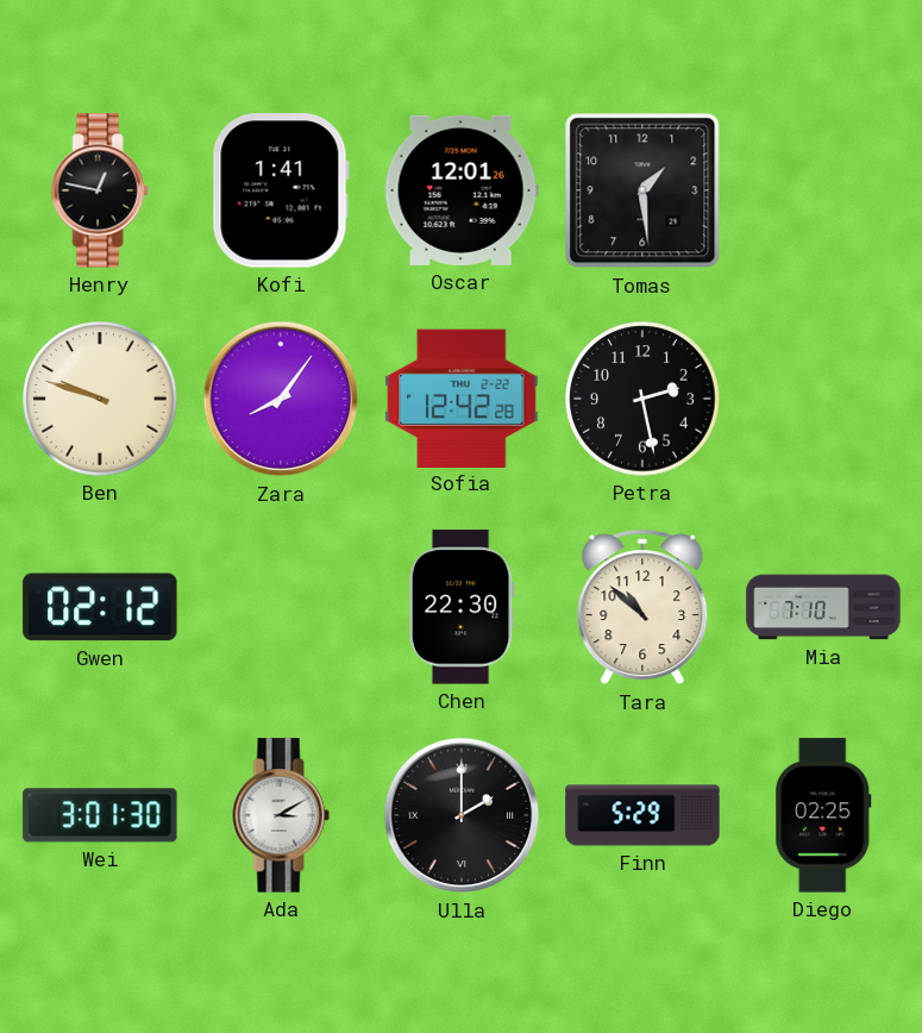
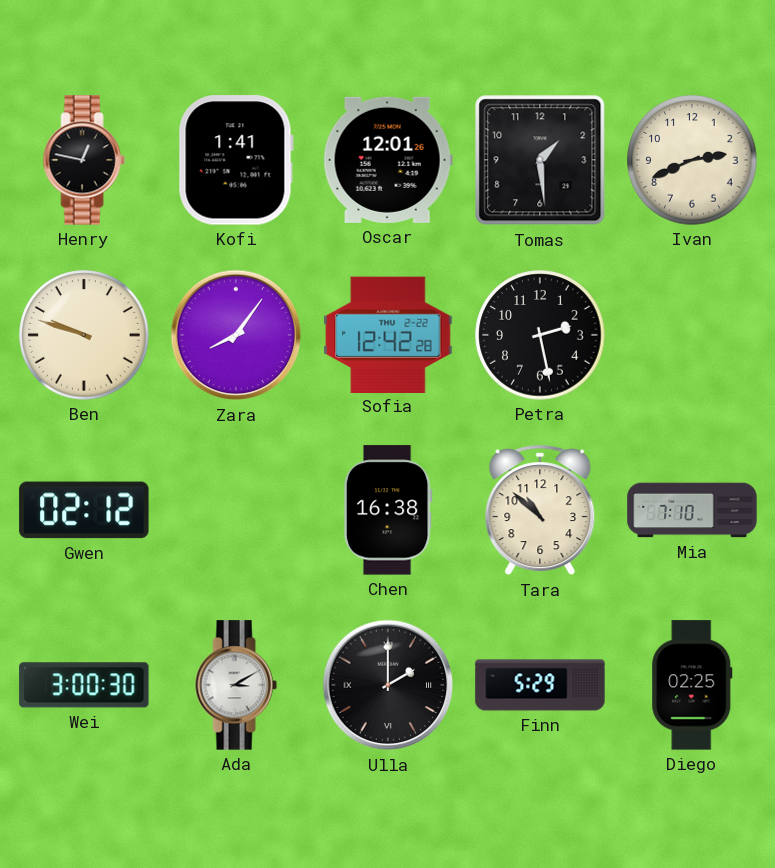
Ivan: none -> 2:41 (692, 160)
Chen: 22:30 -> 16:38 (388, 510)
Wei: 3:01 -> 3:00 (84, 685)
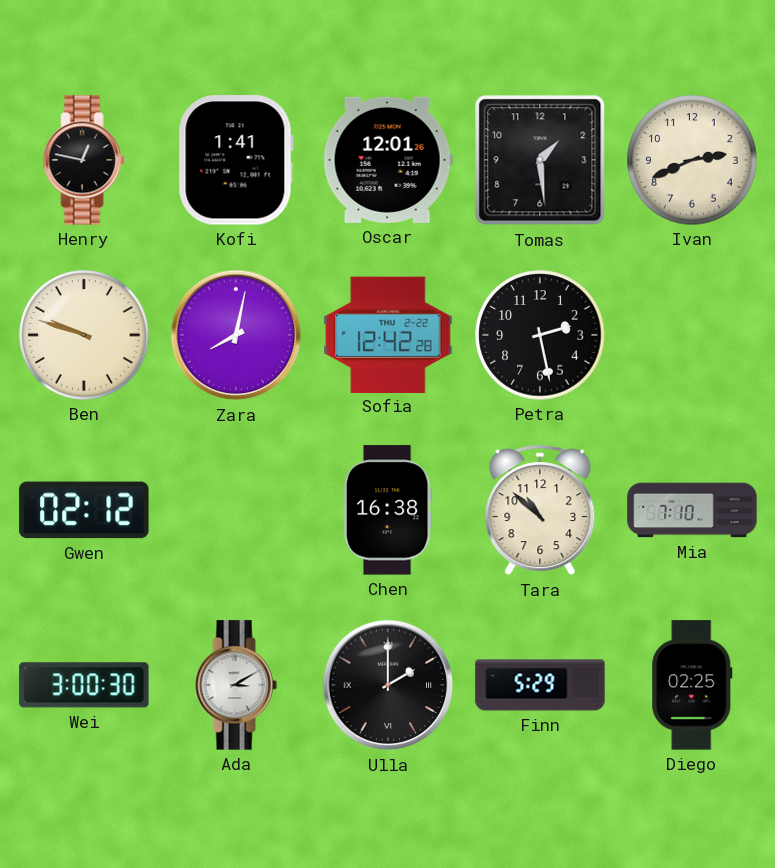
Zara: 8:06 -> 8:02 (236, 335)
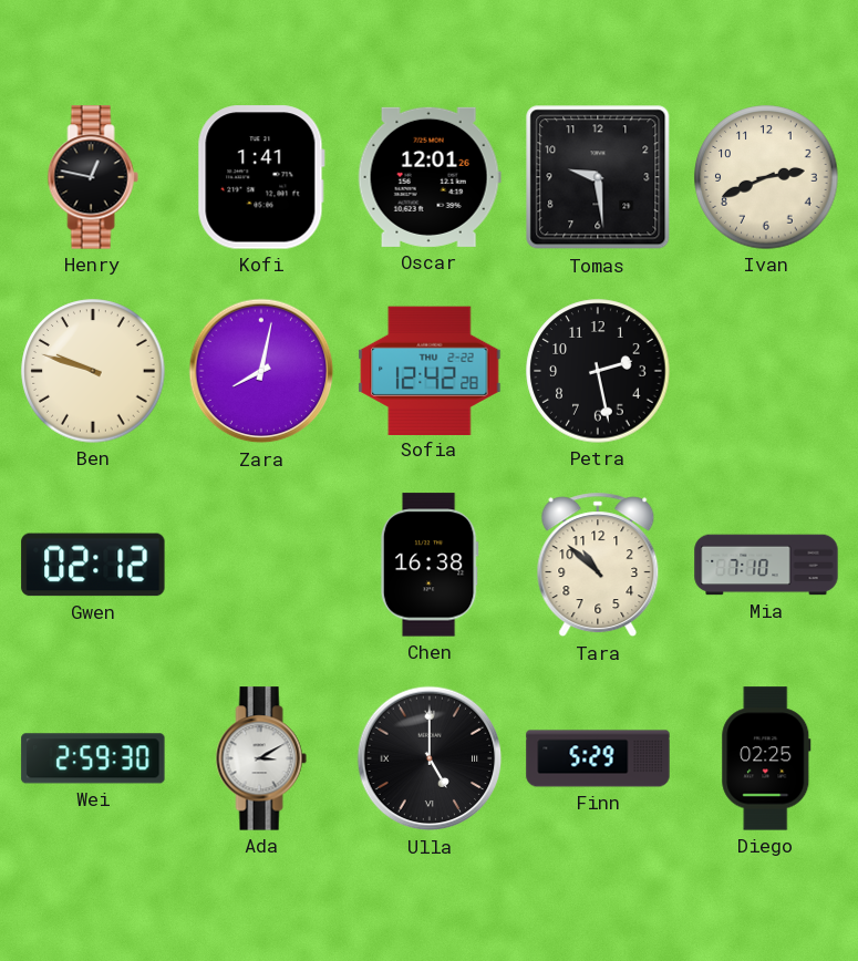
Tomas: 1:29 -> 9:29 (598, 177)
Wei: 3:00 -> 2:59 (93, 758)
Ulla: 2:00 -> 5:00 (430, 758)
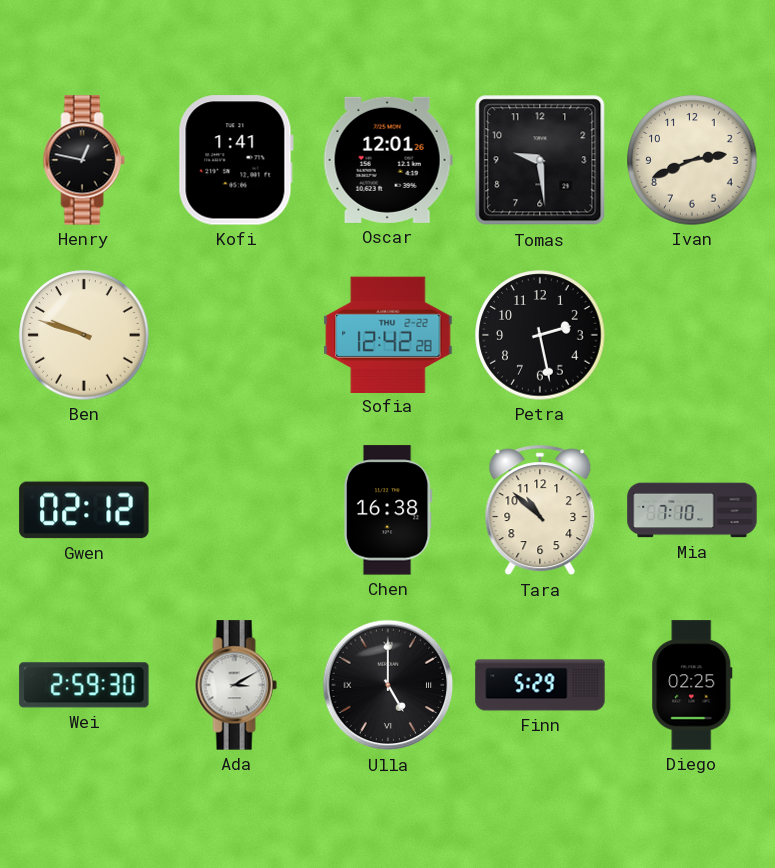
Zara: 8:02 -> none (261, 371)
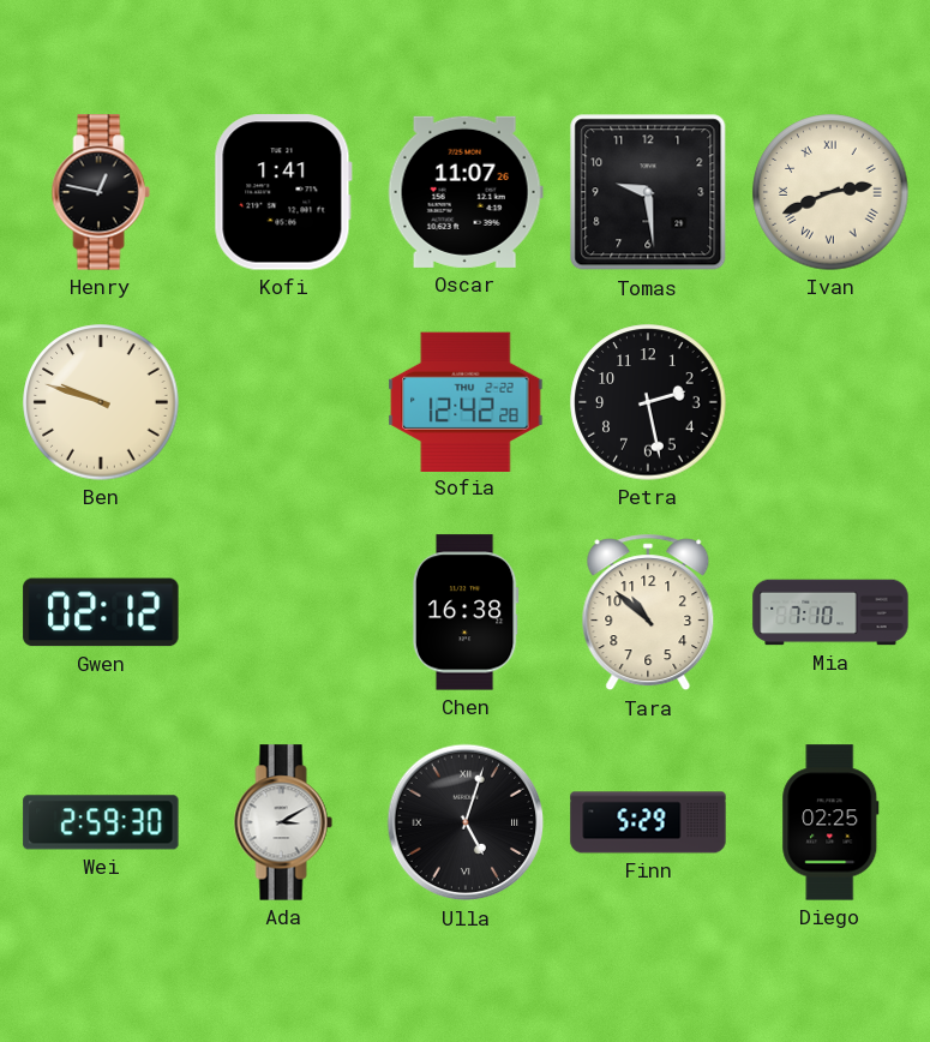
Oscar: 12:01 -> 11:07 (466, 192)
Ivan numerals: Arabic -> Roman (830, 192)
Ulla: 5:00 -> 5:03 (466, 822)
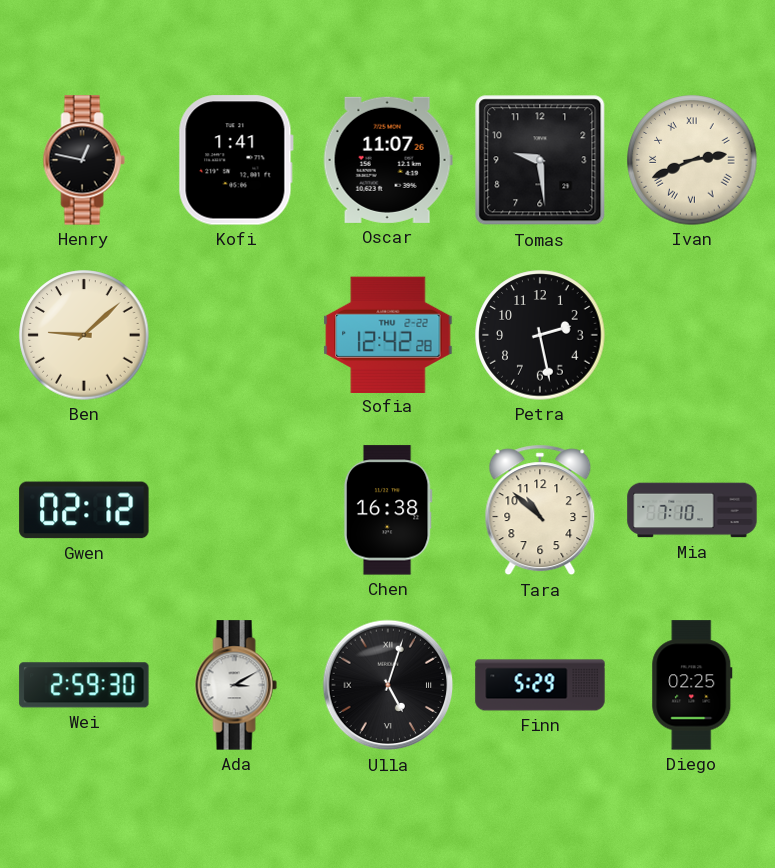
Ben: 9:48 -> 9:08 (84, 335)
